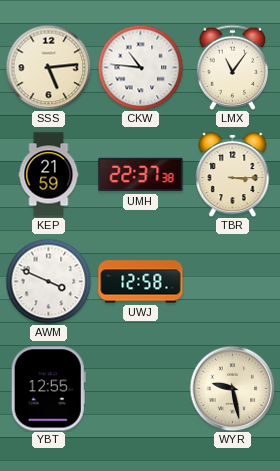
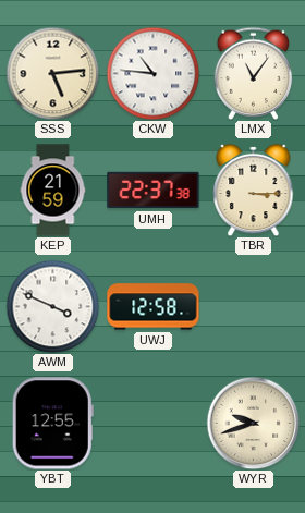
WYR: 9:28 -> 9:42 (253, 423)
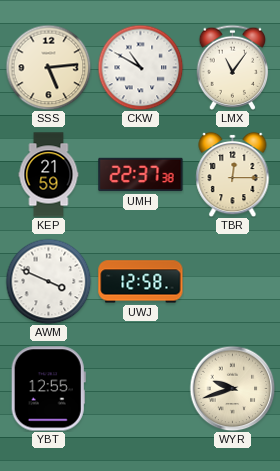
CKW: 10:46 -> 10:50 (140, 67)
TBR: 3:15 -> 12:15 (233, 174)
